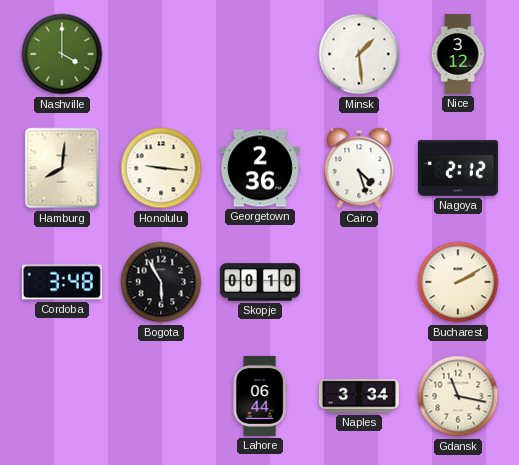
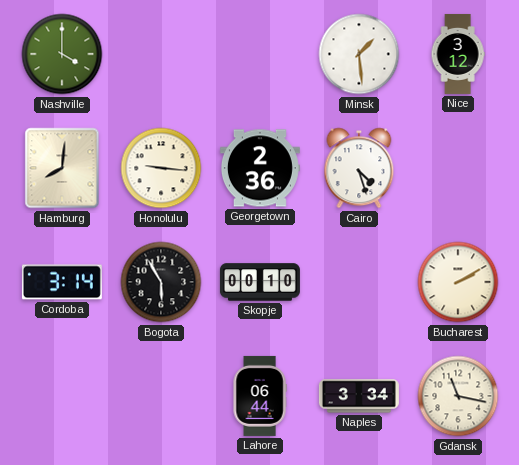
Nagoya: 2:12 -> none (458, 168)
Cordoba: 3:48 -> 3:14 (62, 282)
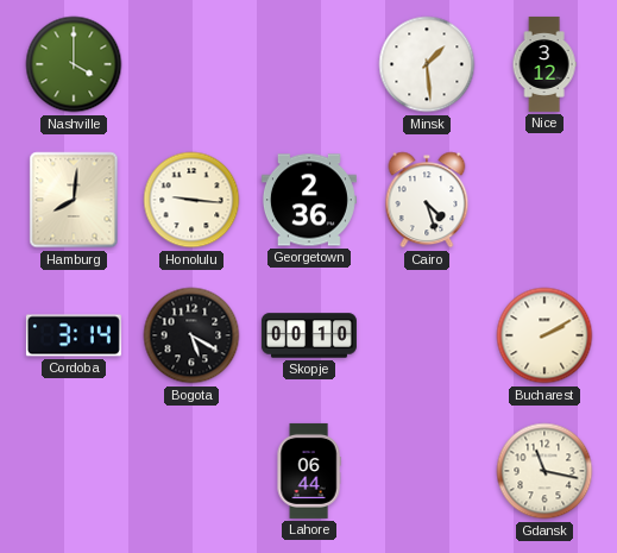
Bogota: 5:55 -> 5:20 (191, 335)
Naples: 3:34 -> none (359, 396)
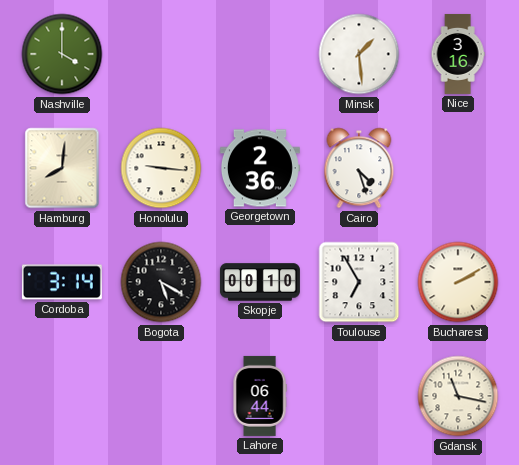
Nice: 3:12 -> 3:16 (458, 54)
Toulouse: none -> 6:55 (359, 282)
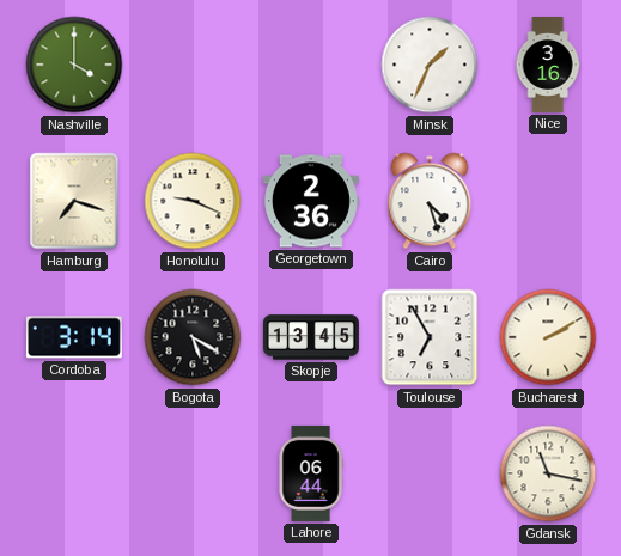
Minsk: 1:29 -> 1:34 (430, 65)
Hamburg: 8:01 -> 7:18 (74, 201)
Honolulu: 9:16 -> 9:19 (193, 201)
Skopje: 00:10 -> 13:45 (311, 337)
